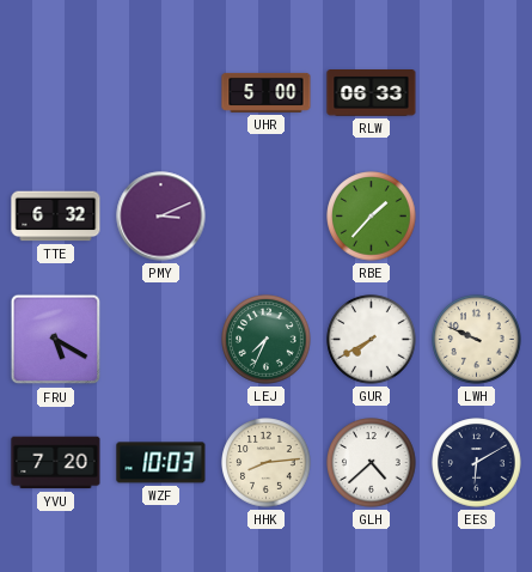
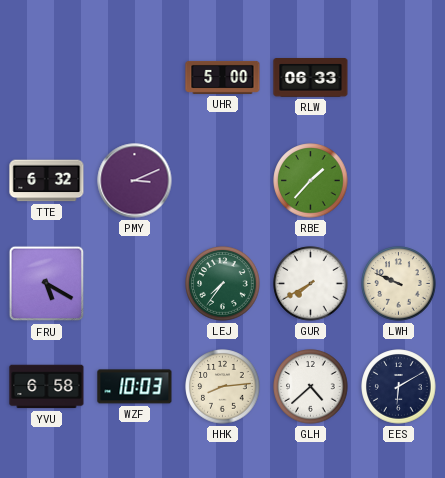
LEJ: 7:34 -> 7:36 (223, 284)
YVU: 7:20 -> 6:58 (47, 387)
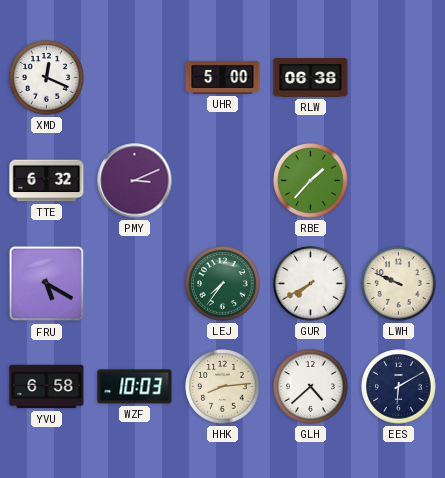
XMD: none -> 12:19 (47, 78)
RLW: 06:33 -> 06:38 (311, 78)
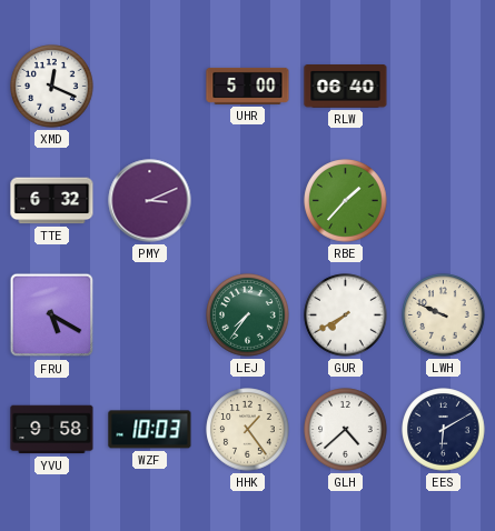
RLW: 06:38 -> 06:40 (346, 87)
YVU: 6:58 -> 9:58 (52, 430)
HHK: 8:14 -> 1:24 (248, 430)
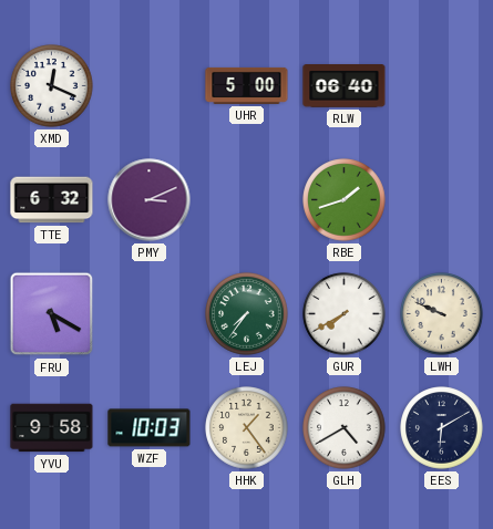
RBE: 1:37 -> 1:42 (345, 200)
GLH: 4:38 -> 4:40 (345, 428)
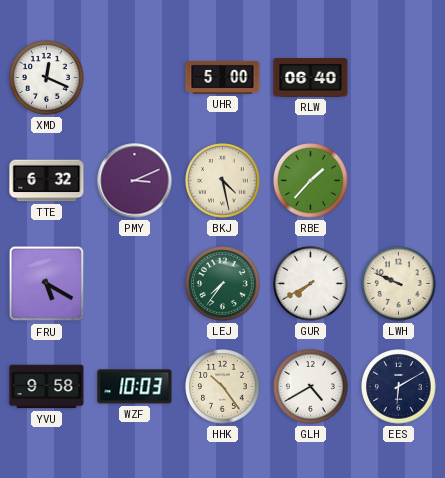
BKJ: none -> 4:28 (223, 181)
RBE: 1:42 -> 1:37 (311, 181)
HHK: 1:24 -> 10:24 (223, 387)
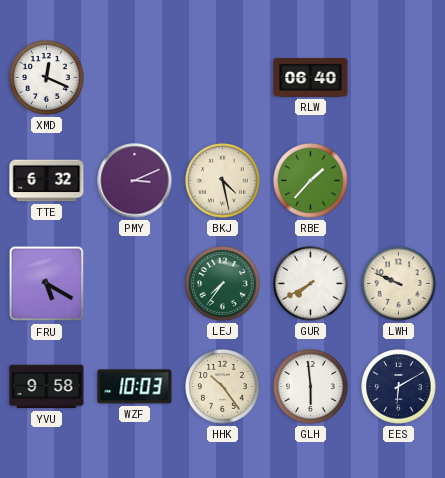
UHR: 5:00 -> none (223, 77)
GLH: 4:40 -> 5:59 (311, 387)
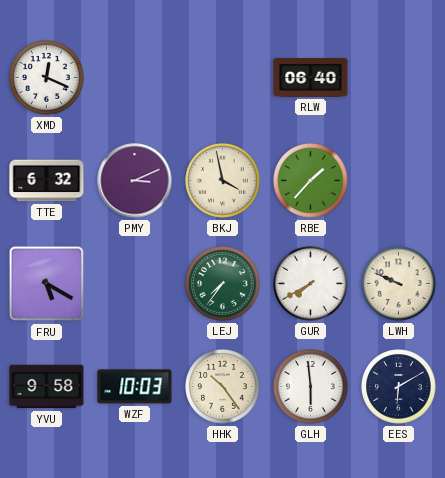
BKJ: 4:28 -> 3:58 (223, 181)
